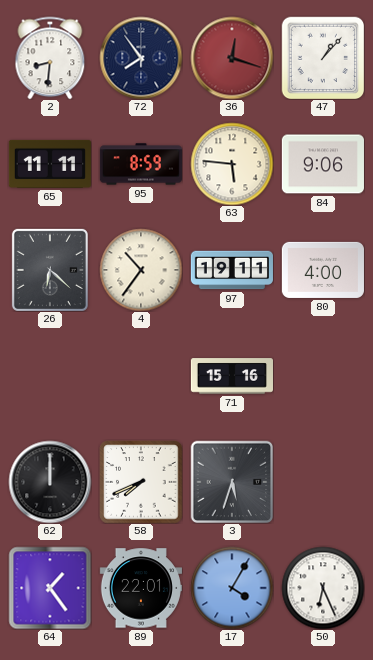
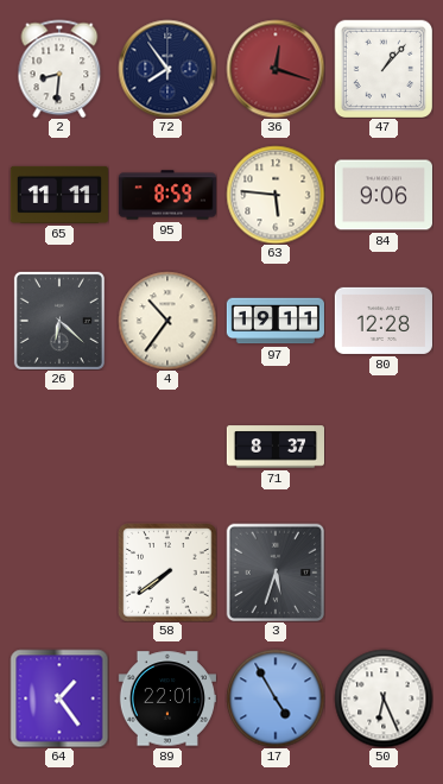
80: 4:00 -> 12:28 (384, 321)
71: 15:16 -> 8:37 (274, 447)
62: 12:00 -> none (50, 482)
58: 7:41 -> 7:39 (167, 573)
17: 4:05 -> 4:55 (276, 698)
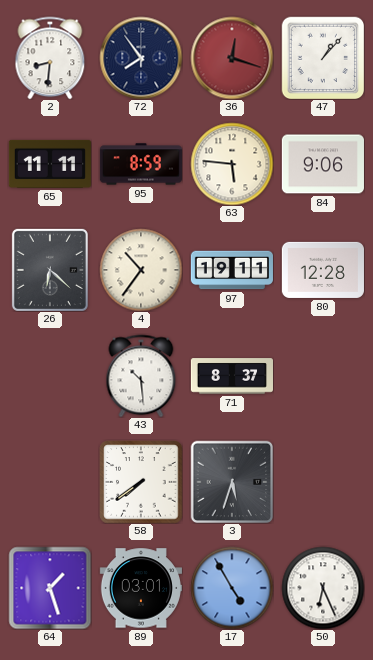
43: none -> 10:29 (141, 376)
64: 1:24 -> 1:27 (50, 588)
89: 22:01 -> 03:01 (141, 588)
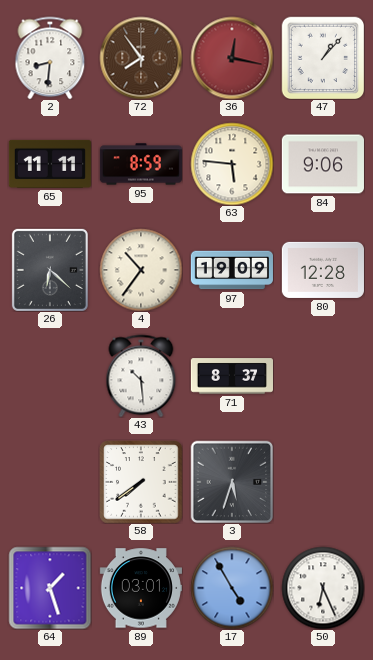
72 dial: navy -> brown (141, 58)
36: 12:18 -> 12:17 (232, 58)
97: 19:11 -> 19:09 (231, 270)
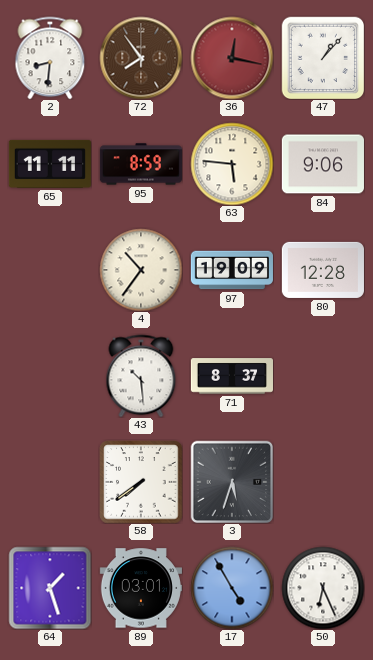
26: 6:22 -> none (50, 270)
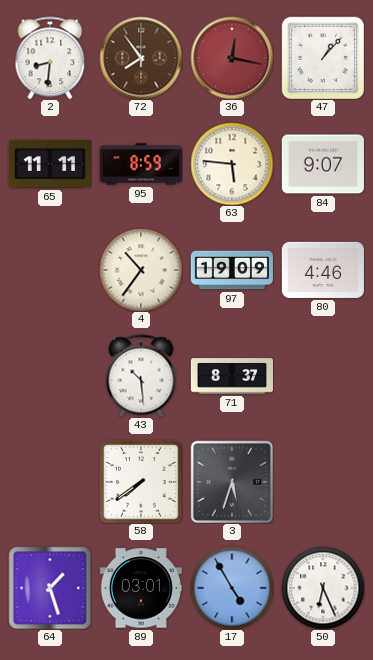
84: 9:06 -> 9:07 (323, 164)
80: 12:28 -> 4:46 (323, 270)
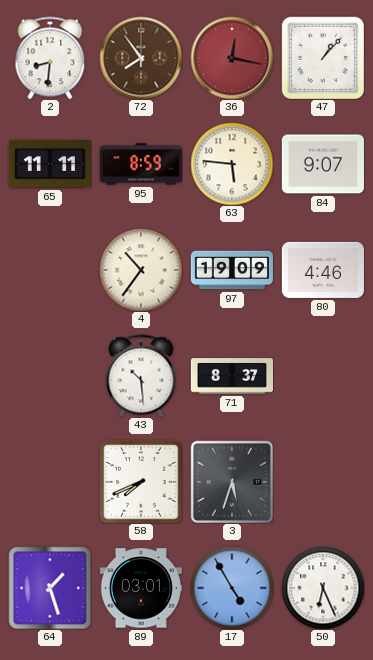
58: 7:39 -> 7:41 (141, 482)
